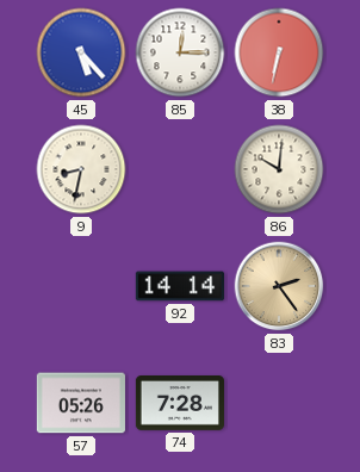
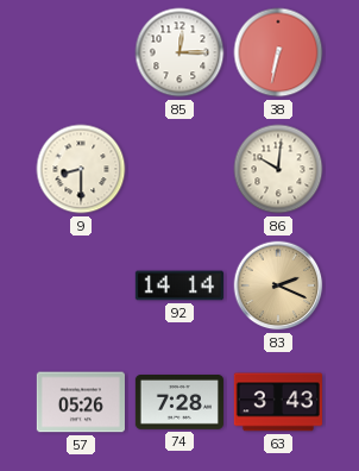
45: 5:23 -> none (81, 52)
9: 8:32 -> 8:30 (81, 169)
83: 2:24 -> 2:19 (278, 285)
63: none -> 3:43 (278, 402)
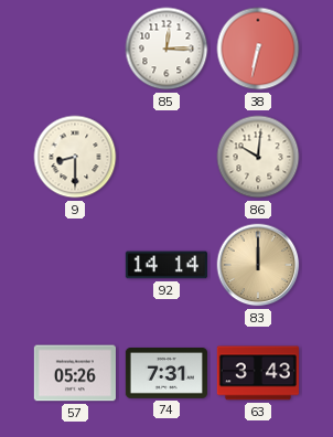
83: 2:19 -> 12:00 (258, 265)
74: 7:28 -> 7:31 (166, 374)
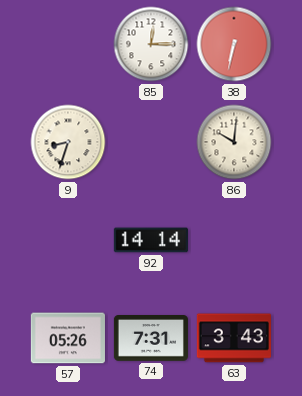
9: 8:30 -> 8:33 (68, 142)
83: 12:00 -> none (258, 265)
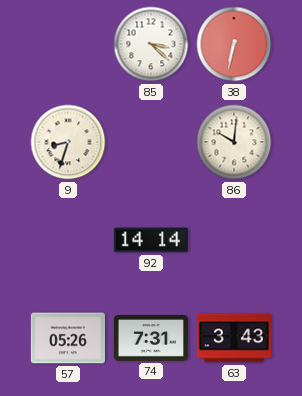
85: 12:15 -> 3:22 (151, 44)
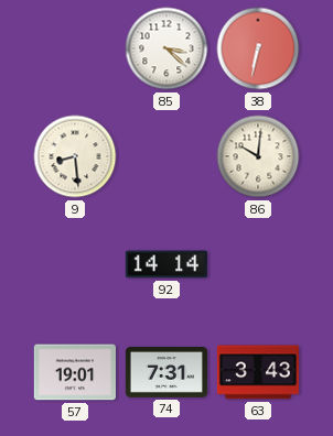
9: 8:33 -> 8:29 (75, 156)
57: 05:26 -> 19:01 (75, 372)
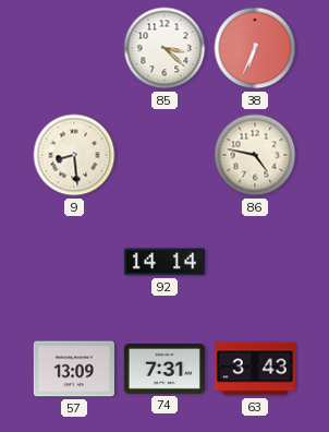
38: 6:32 -> 6:34 (255, 48)
86: 10:01 -> 4:47 (255, 155)
57: 19:01 -> 13:09 (74, 369)
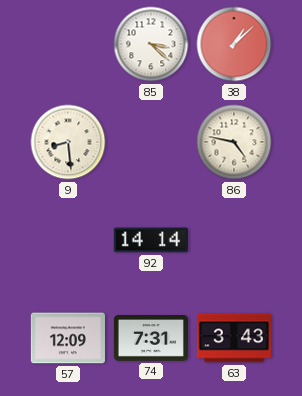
38: 6:34 -> 1:08 (234, 44)
57: 13:09 -> 12:09 (68, 338)
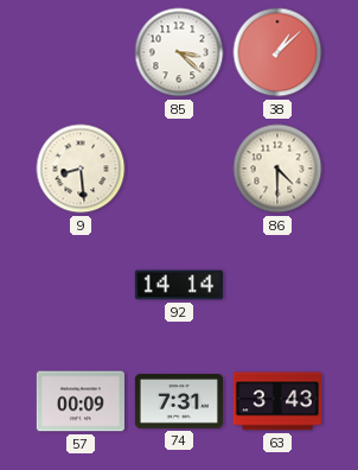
86: 4:47 -> 4:30 (277, 169)
57: 12:09 -> 00:09 (81, 401)
